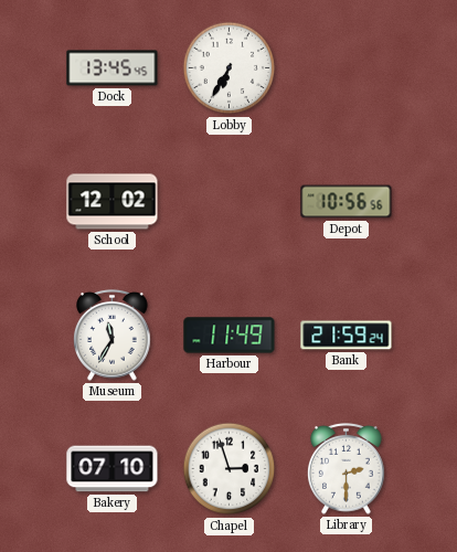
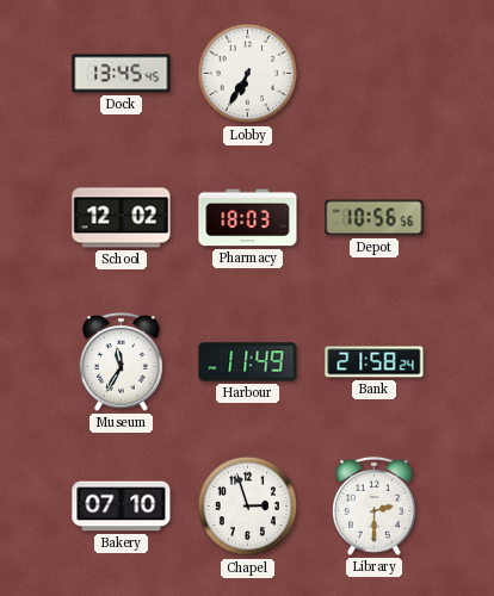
Pharmacy: none -> 18:03 (248, 218)
Bank: 21:59 -> 21:58 (375, 362)
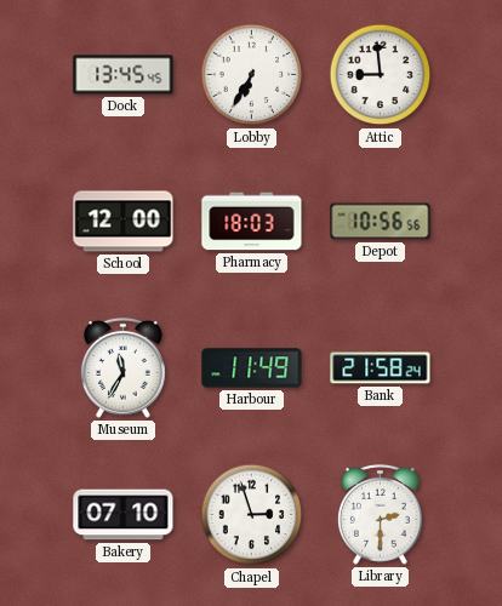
Attic: none -> 8:59 (381, 75)
School: 12:02 -> 12:00 (124, 222)
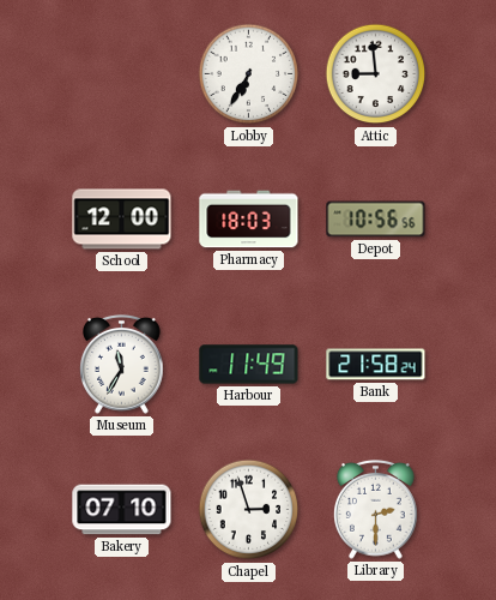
Dock: 13:45 -> none (124, 75)
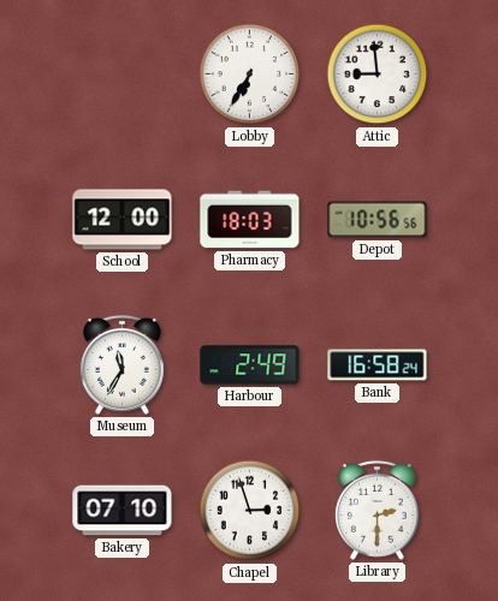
Harbour: 11:49 -> 2:49 (250, 365)
Bank: 21:58 -> 16:58 (378, 365)
